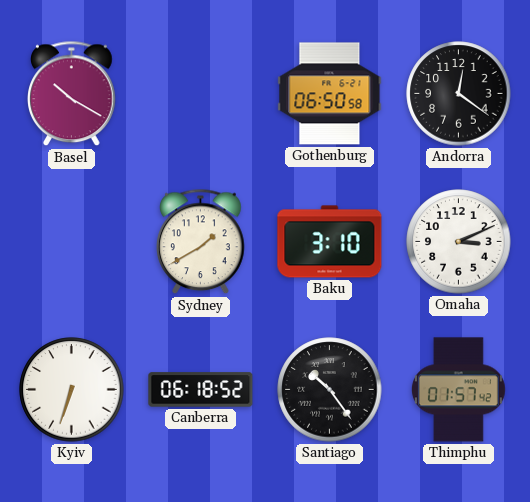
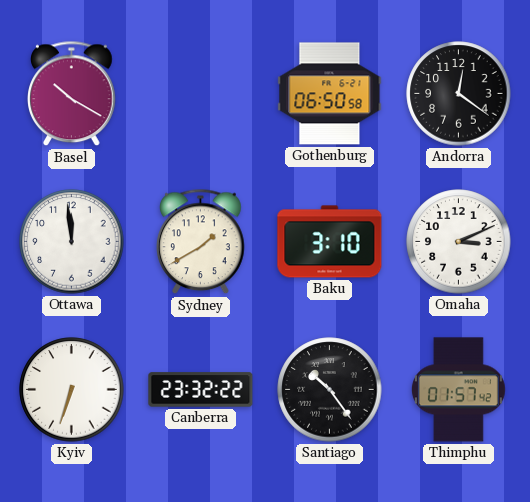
Ottawa: none -> 11:59 (72, 242)
Canberra: 06:18 -> 23:32 (201, 390)
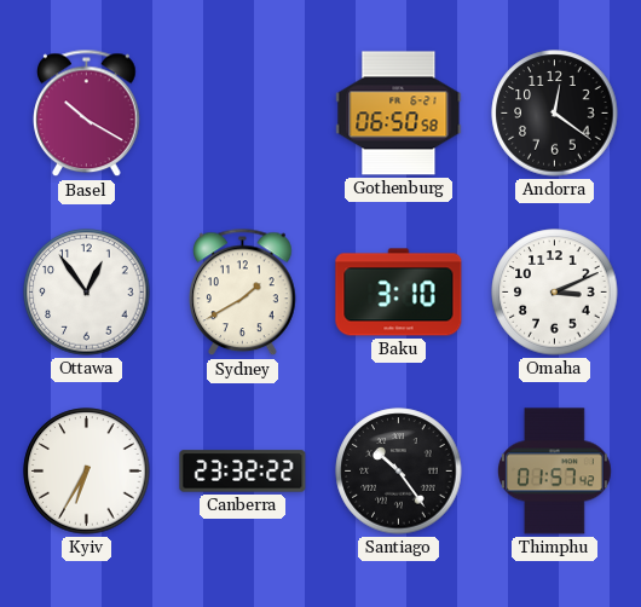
Ottawa: 11:59 -> 12:54 (87, 293)
Kyiv: 6:33 -> 6:35 (87, 472)
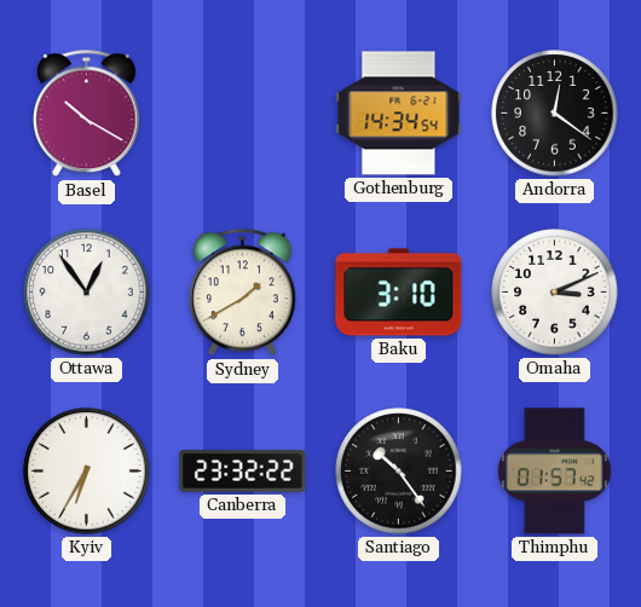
Gothenburg: 06:50 -> 14:34 (399, 114)
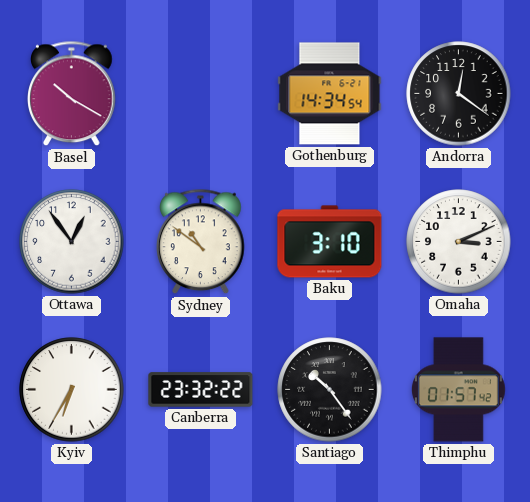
Sydney: 1:40 -> 10:51 (201, 242)
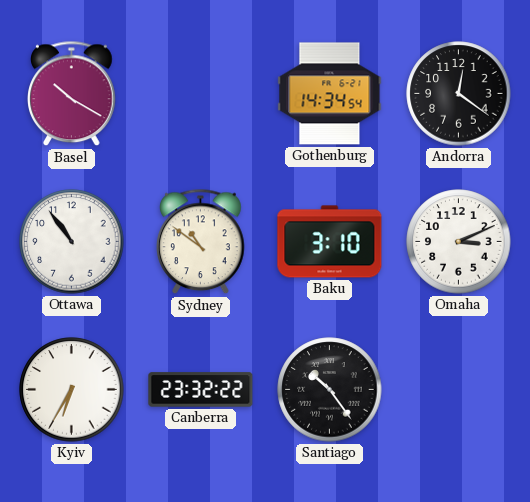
Ottawa: 12:54 -> 10:54 (72, 242)
Thimphu: 01:57 -> none (458, 390)
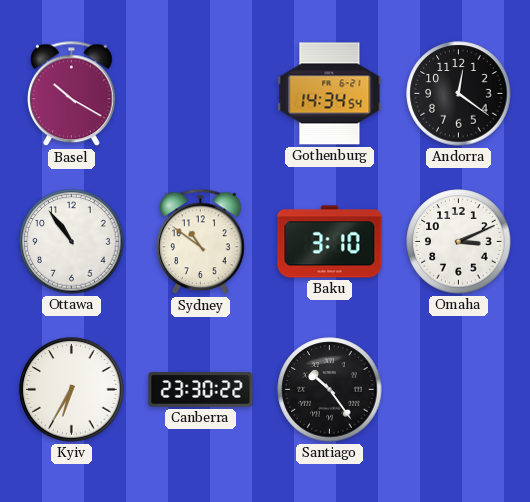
Canberra: 23:32 -> 23:30 (201, 390)
